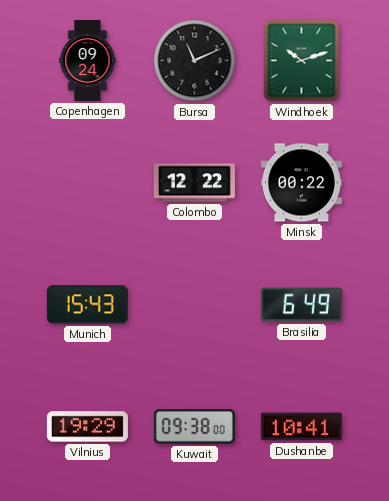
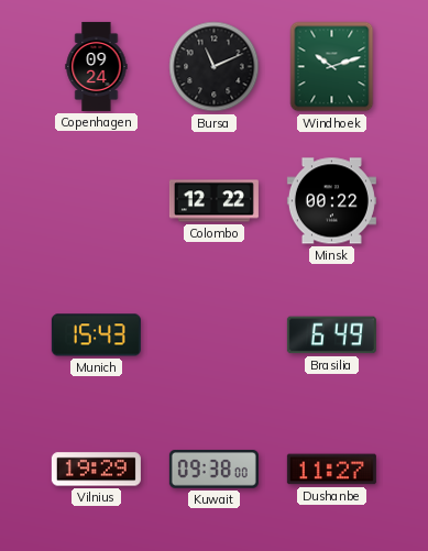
Dushanbe: 10:41 -> 11:27 (331, 470)
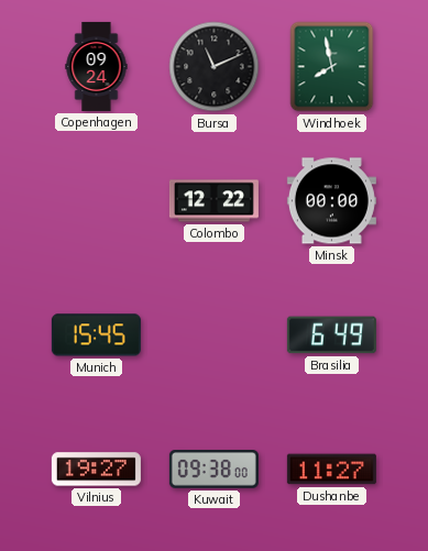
Windhoek: 10:12 -> 7:58 (332, 67)
Minsk: 00:22 -> 00:00 (331, 201)
Munich: 15:43 -> 15:45 (96, 335)
Vilnius: 19:29 -> 19:27 (96, 470)
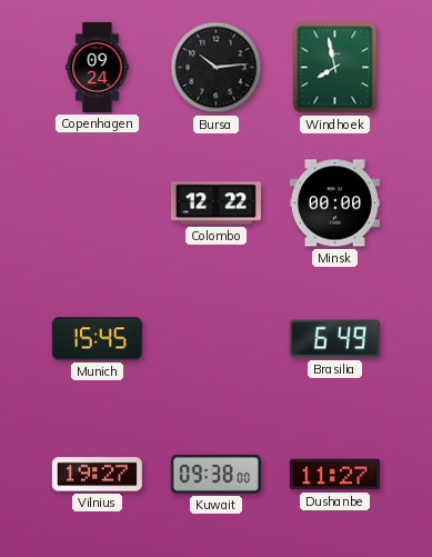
Bursa: 11:11 -> 10:14 (217, 68)
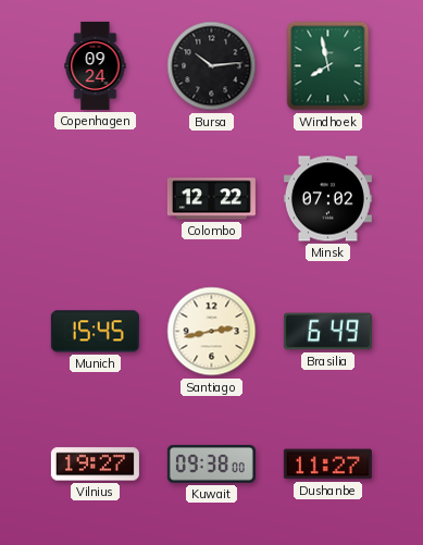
Minsk: 00:00 -> 07:02 (327, 199)
Santiago: none -> 2:43 (212, 332)
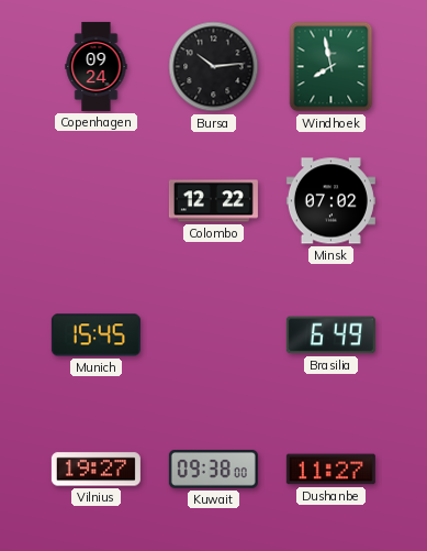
Santiago: 2:43 -> none (212, 332)
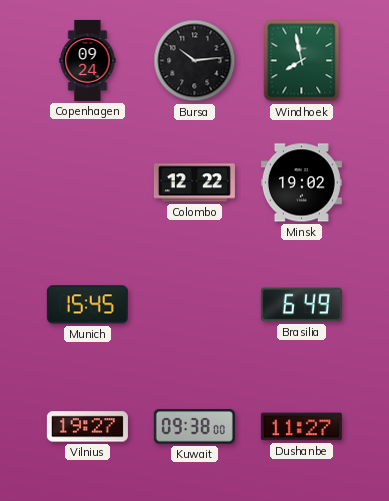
Minsk: 07:02 -> 19:02 (301, 183)
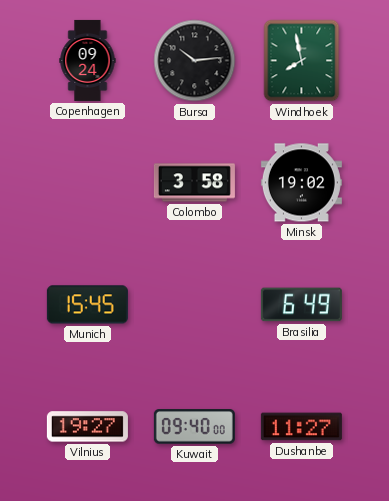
Colombo: 12:22 -> 3:58 (194, 183)
Kuwait: 09:38 -> 09:40 (194, 427)
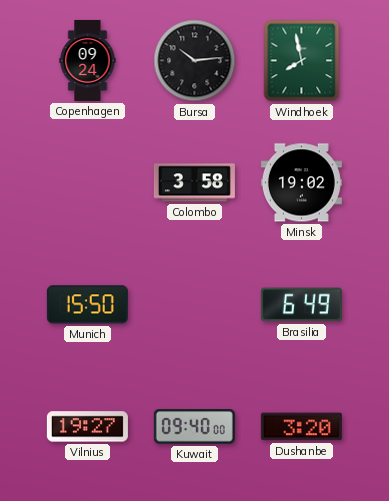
Munich: 15:45 -> 15:50 (87, 305)
Dushanbe: 11:27 -> 3:20 (301, 427)
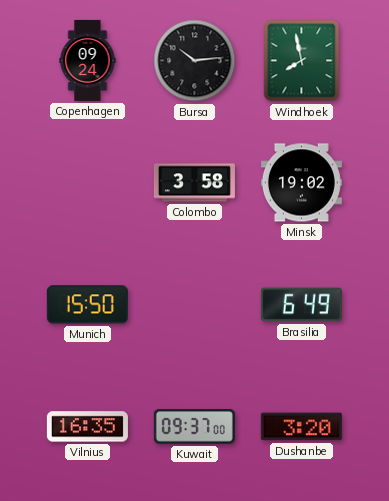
Vilnius: 19:27 -> 16:35 (87, 427)
Kuwait: 09:40 -> 09:37 (194, 427)
